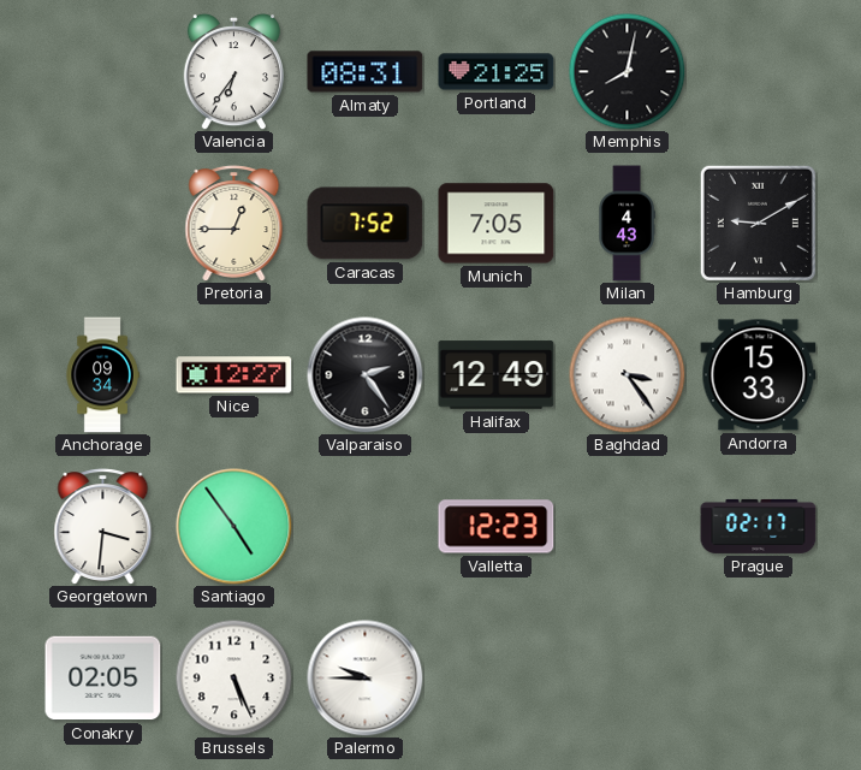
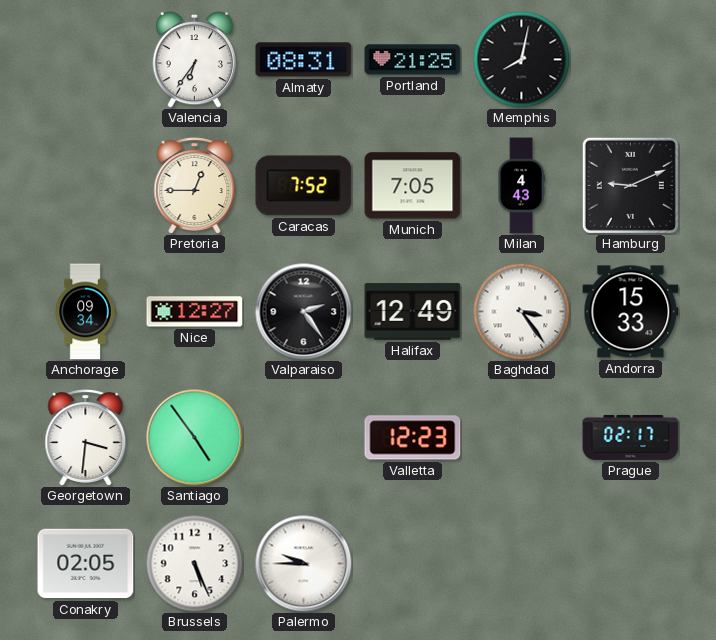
Hamburg: 9:10 -> 9:11 (630, 185)
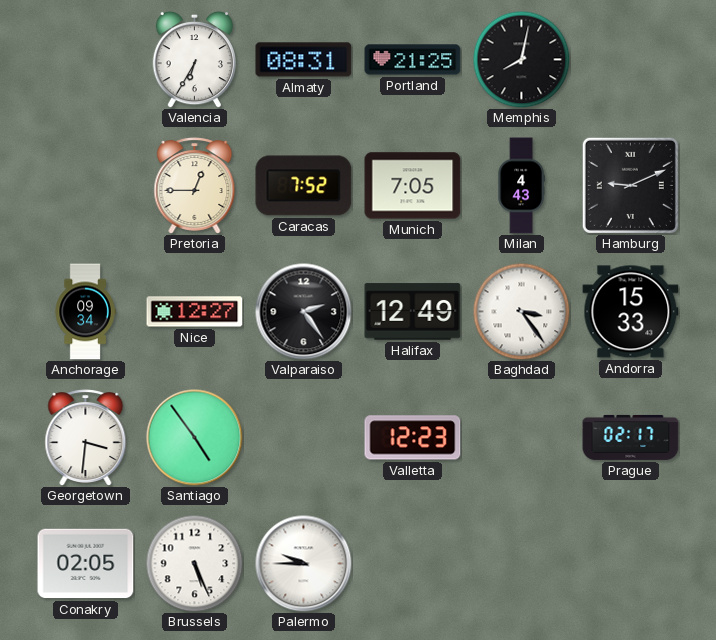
Valencia: 6:36 -> 6:35 (194, 59)
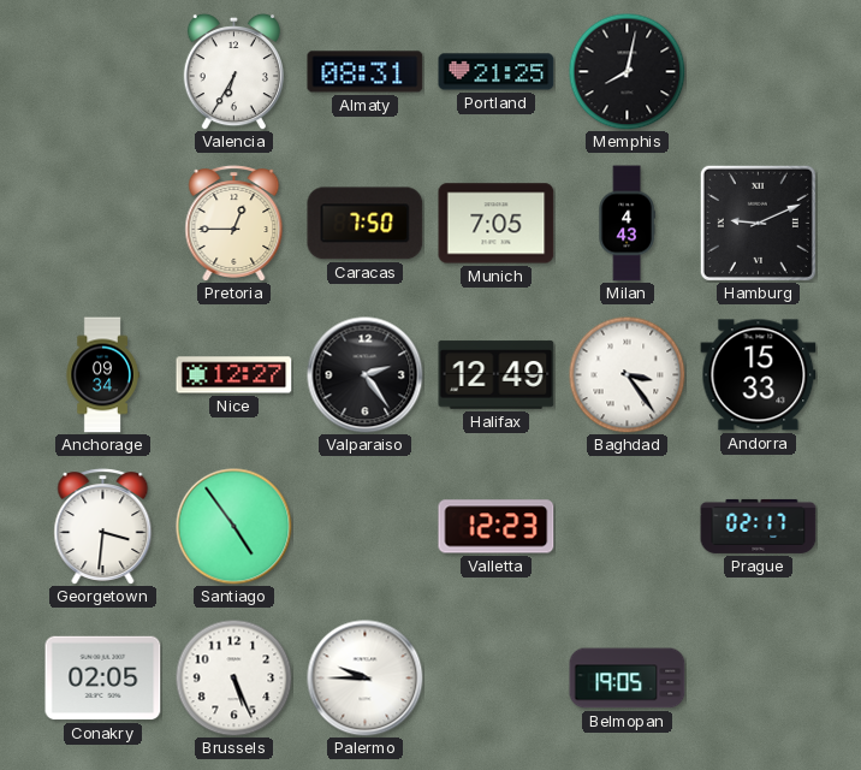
Caracas: 7:52 -> 7:50 (366, 224)
Belmopan: none -> 19:05 (628, 679)
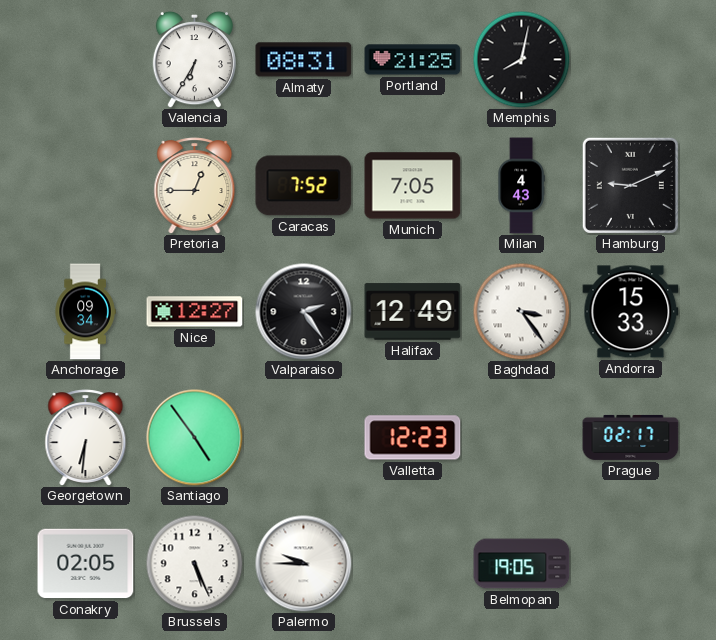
Caracas: 7:50 -> 7:52 (304, 186)
Georgetown: 3:31 -> 6:31 (86, 438)
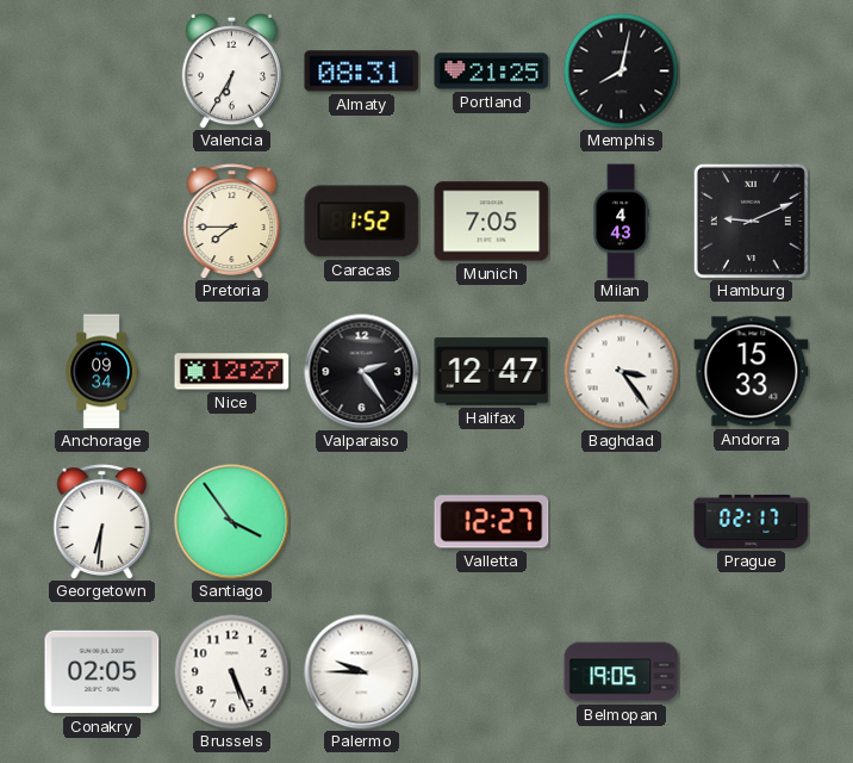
Pretoria: 12:45 -> 7:45 (232, 222)
Caracas: 7:52 -> 1:52 (362, 222)
Halifax: 12:49 -> 12:47 (492, 372)
Santiago: 4:54 -> 3:54 (232, 522)
Valletta: 12:23 -> 12:27 (492, 522)
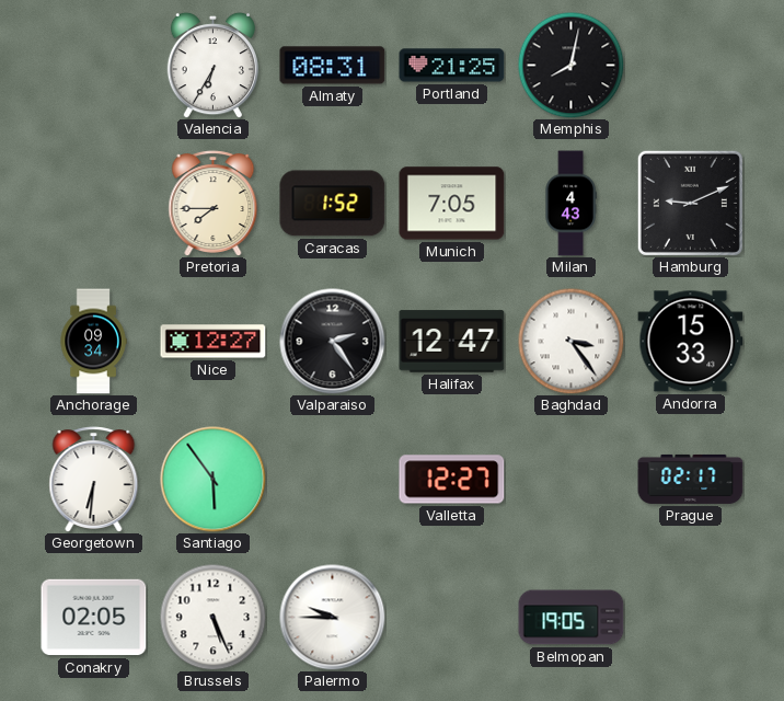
Santiago: 3:54 -> 5:54 (214, 480)
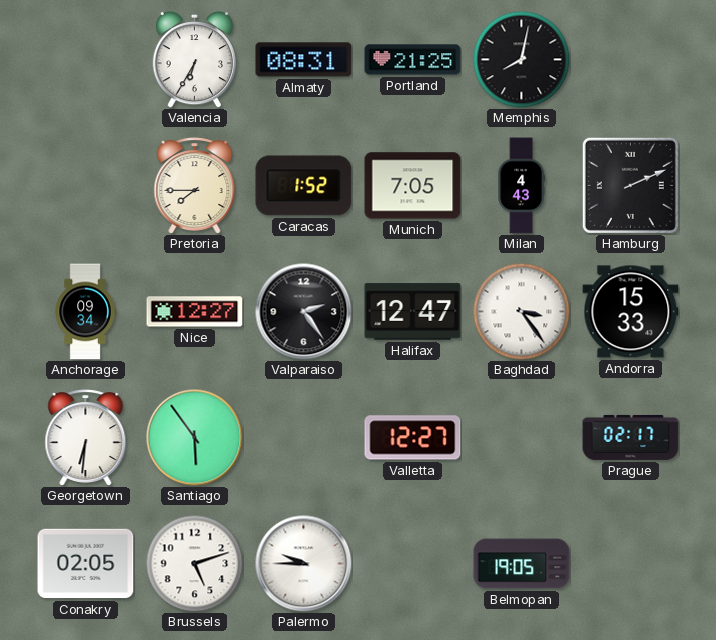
Hamburg: 9:11 -> 2:11 (630, 185)
Brussels: 5:26 -> 5:12 (194, 563)
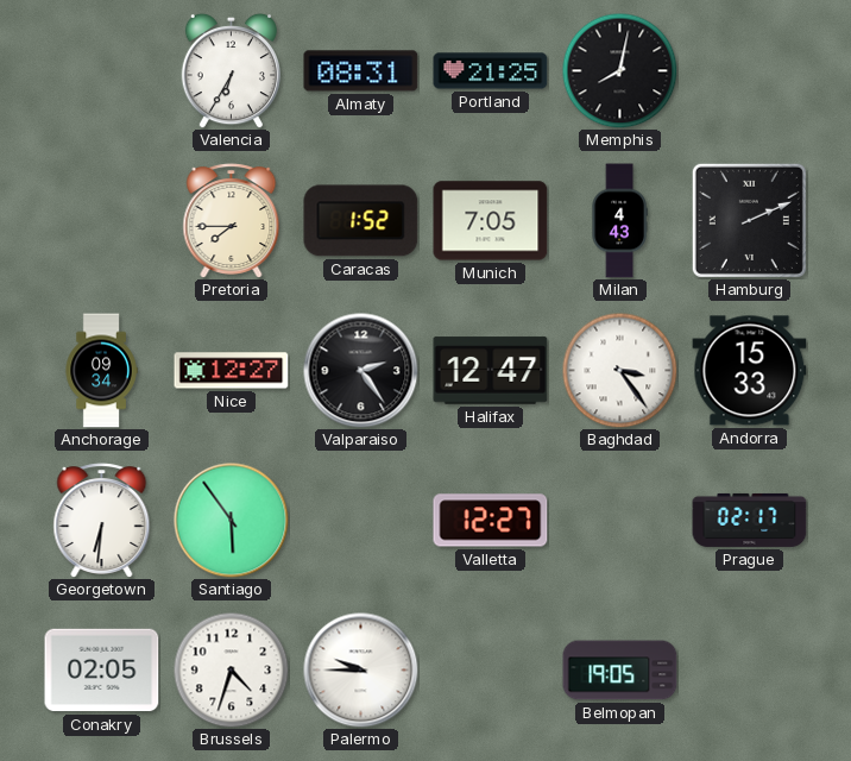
Brussels: 5:12 -> 4:33 (231, 669)
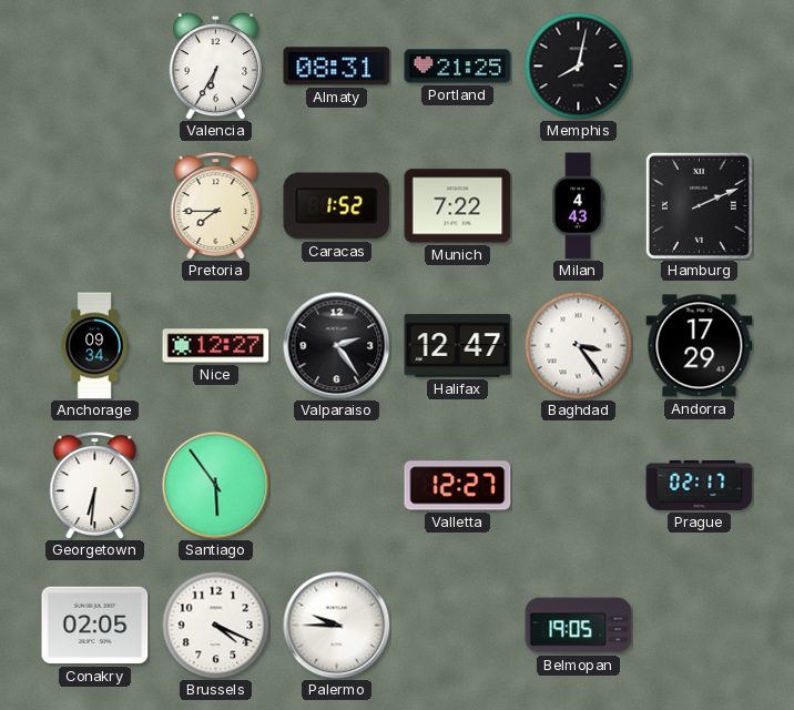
Munich: 7:05 -> 7:22 (458, 206)
Andorra: 15:33 -> 17:29 (700, 346)
Brussels: 4:33 -> 4:19 (215, 625)
